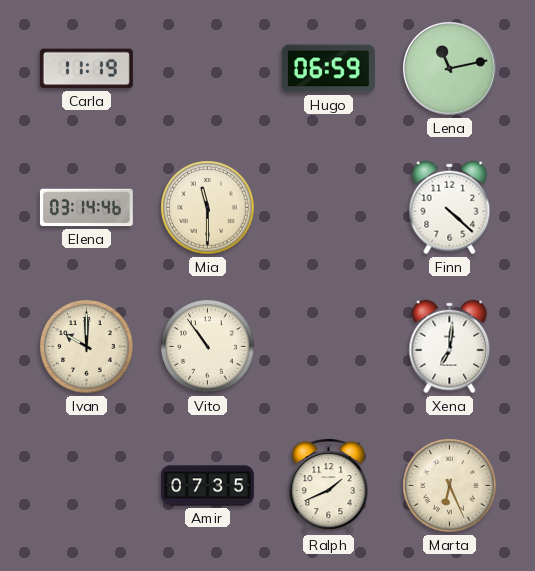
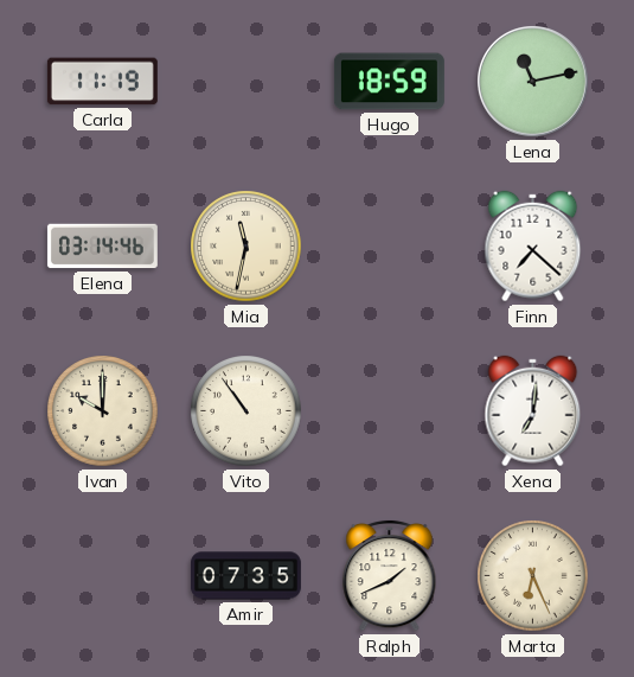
Hugo: 06:59 -> 18:59 (389, 82)
Mia: 11:30 -> 11:32 (246, 247)
Finn: 4:22 -> 7:22 (533, 247)
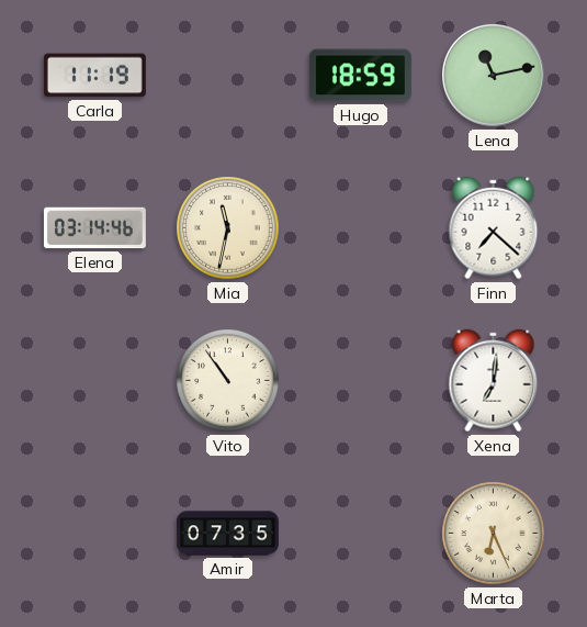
Ivan: 10:00 -> none (103, 411)
Ralph: 1:41 -> none (390, 575)
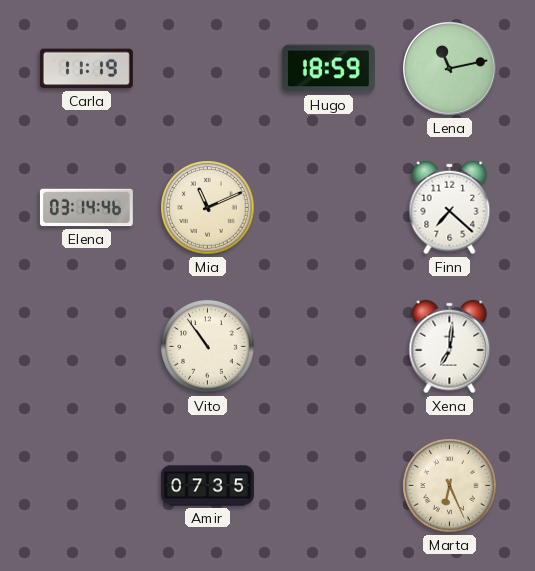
Mia: 11:32 -> 11:11 (208, 208)
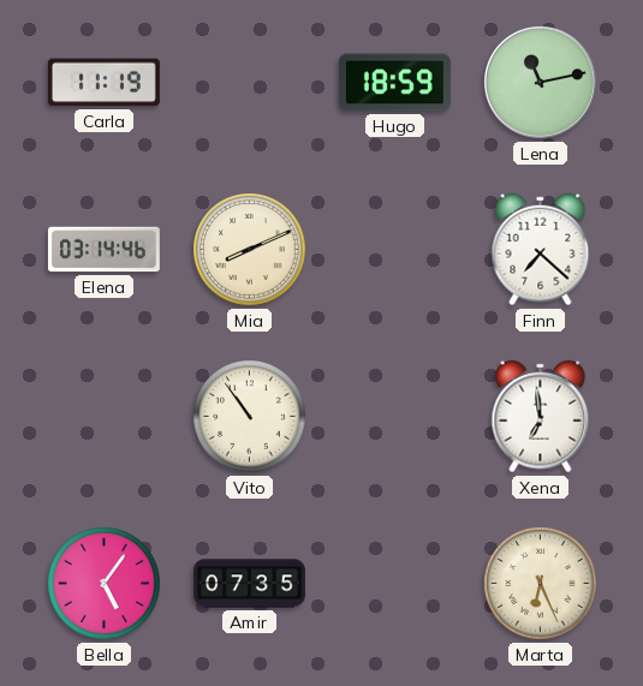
Mia: 11:11 -> 8:11 (250, 250)
Xena: 7:01 -> 6:59 (541, 417)
Bella: none -> 5:06 (105, 584)
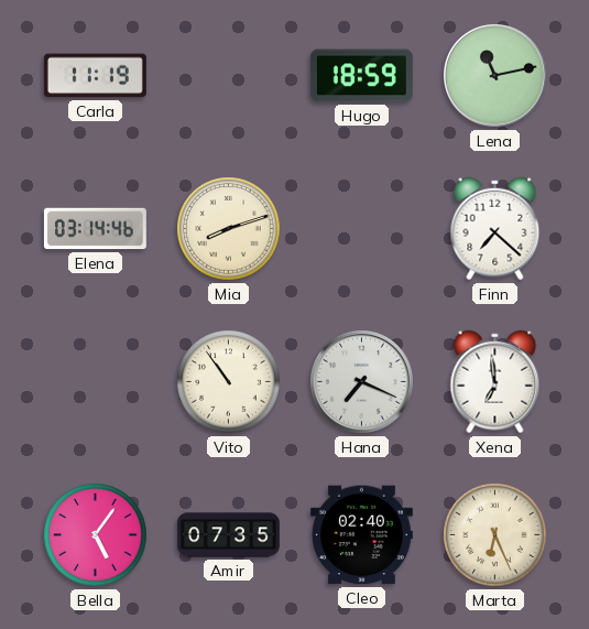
Mia: 8:11 -> 8:12 (229, 229)
Hana: none -> 7:19 (362, 382)
Cleo: none -> 02:40 (361, 535)
